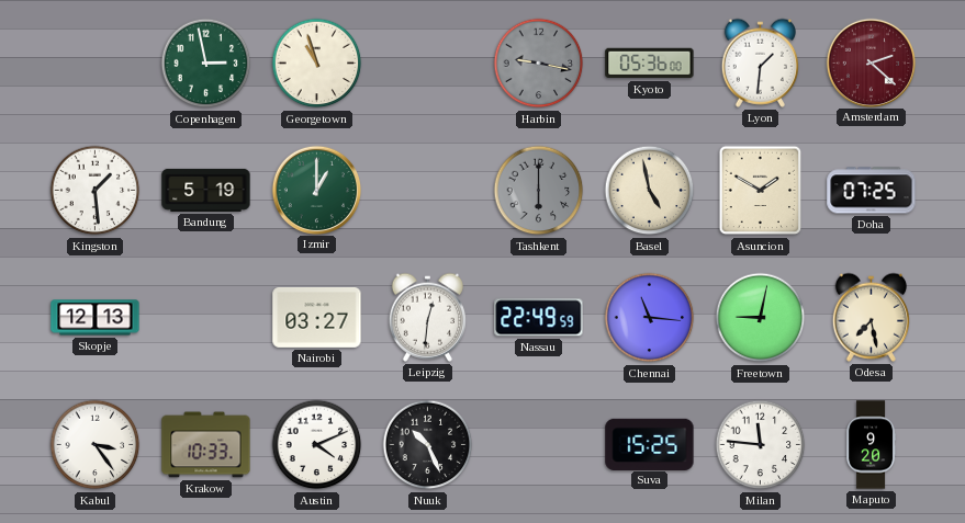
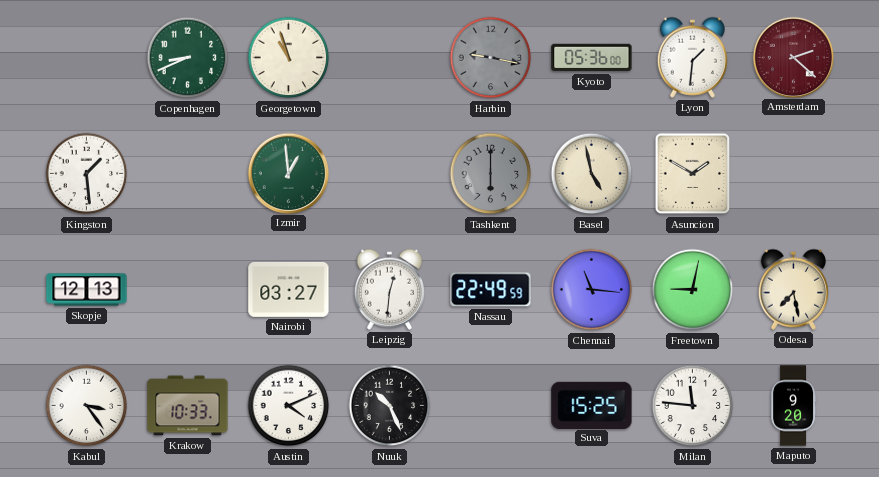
Copenhagen: 2:58 -> 8:41 (188, 58)
Bandung: 5:19 -> none (206, 190)
Izmir: 1:00 -> 12:59 (288, 173)
Doha: 07:25 -> none (872, 191)
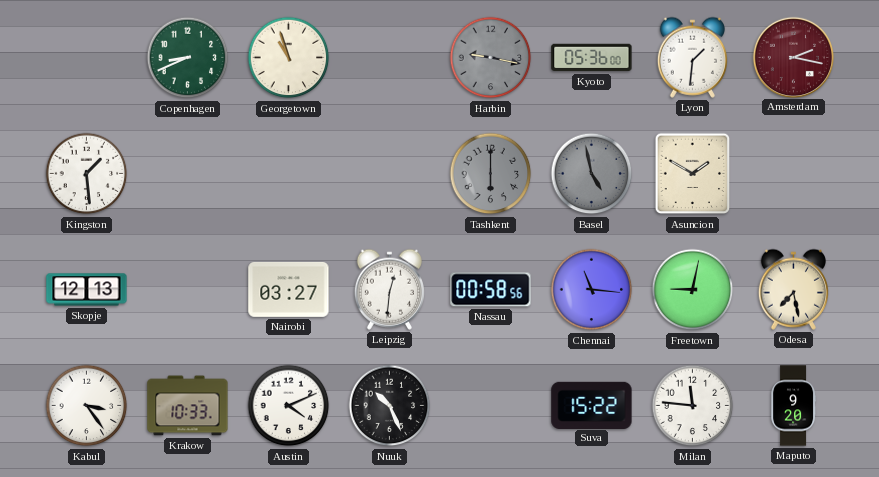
Amsterdam: 2:22 -> 2:17 (793, 57)
Izmir: 12:59 -> none (288, 173)
Basel dial: cream -> grey (592, 174)
Nassau: 22:49 -> 00:58 (491, 290)
Suva: 15:25 -> 15:22 (592, 405)
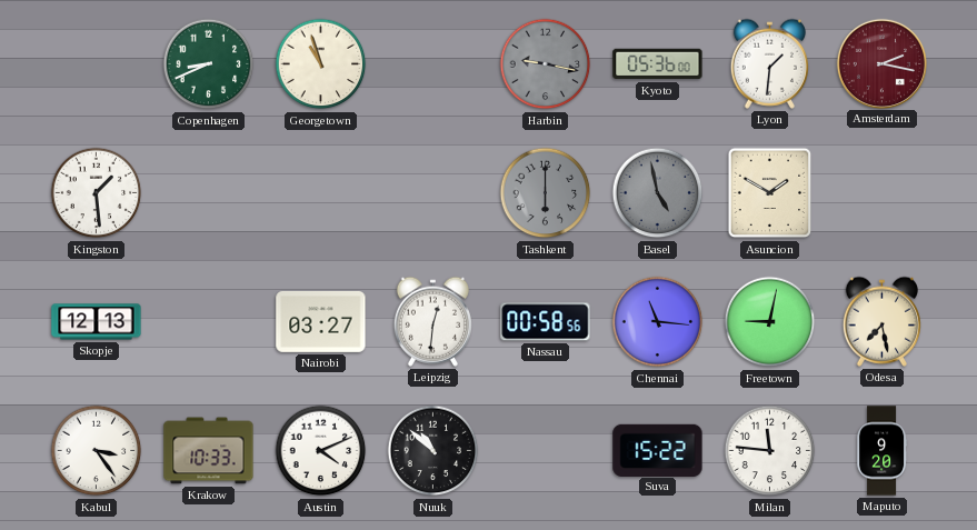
Nuuk: 10:26 -> 10:52 (433, 451)
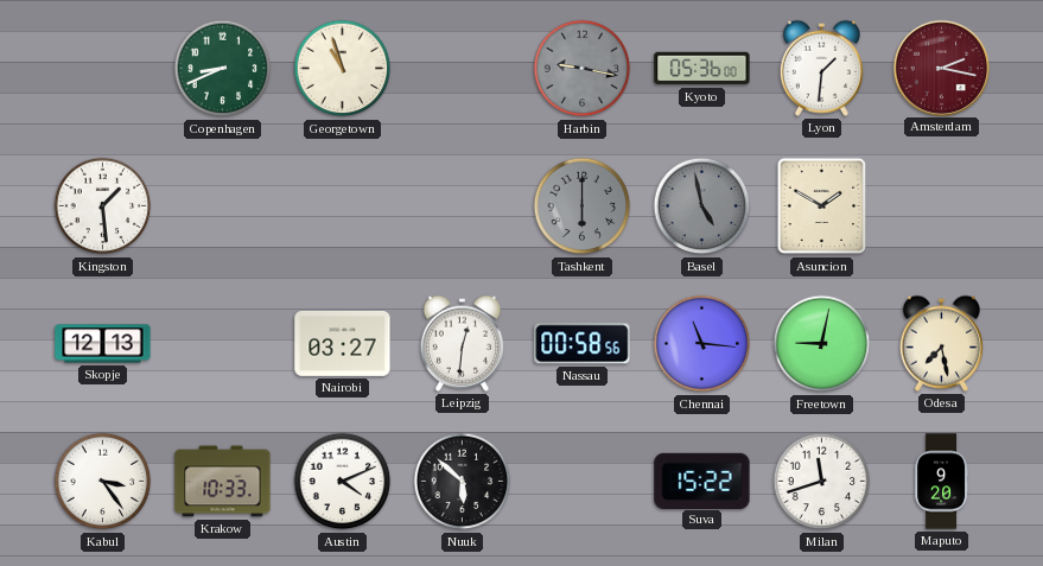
Nuuk: 10:52 -> 5:52 (463, 482)
Milan: 11:46 -> 11:42 (822, 482)
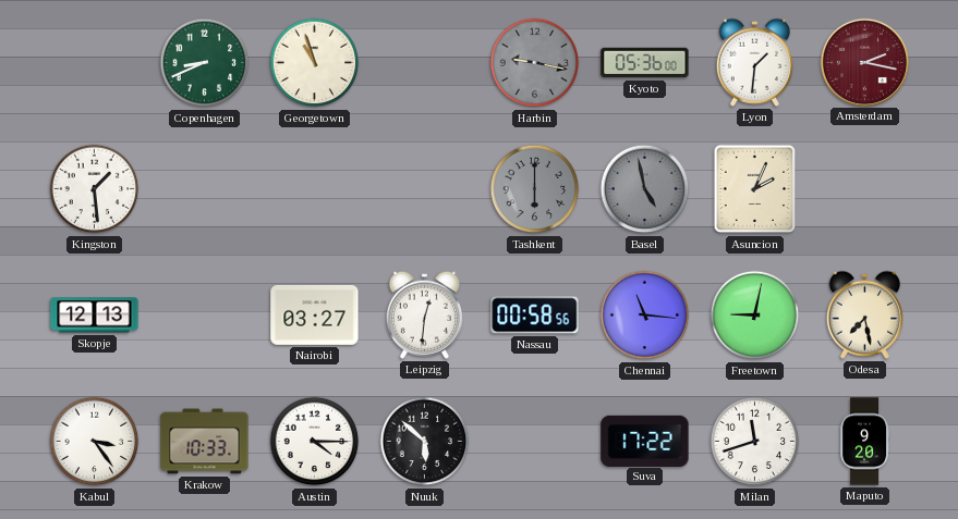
Asuncion: 1:50 -> 2:04 (755, 189)
Austin: 4:11 -> 4:15 (315, 442)
Suva: 15:22 -> 17:22 (645, 441)
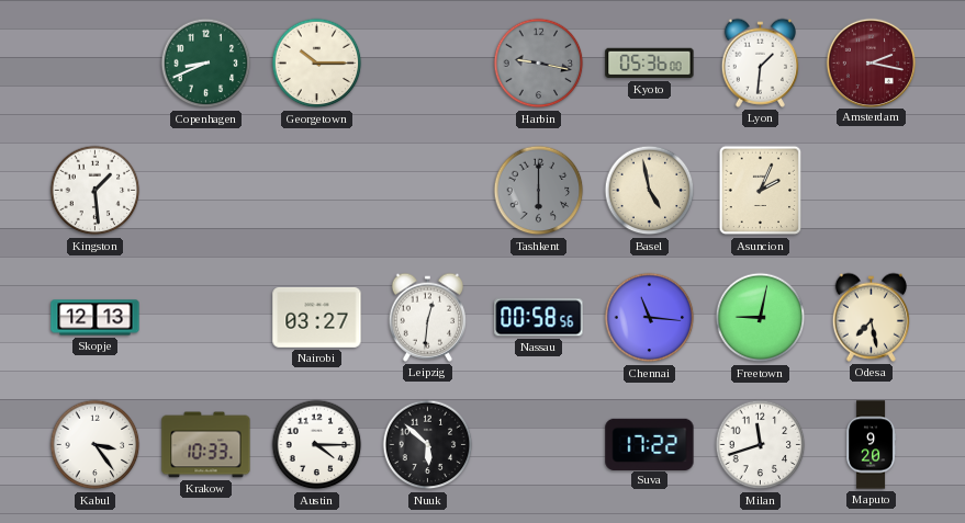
Georgetown: 10:57 -> 10:15 (317, 64)
Basel dial: grey -> cream (650, 191)
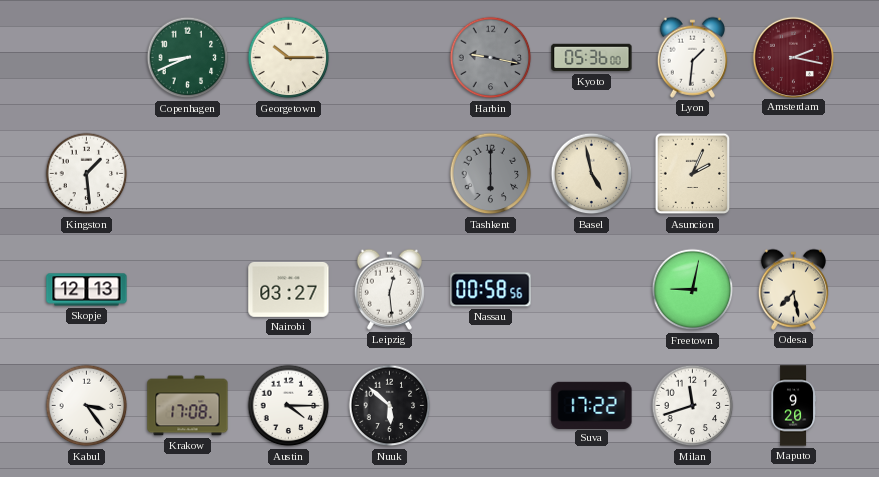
Leipzig: 12:31 -> 12:29 (389, 289)
Chennai: 11:16 -> none (650, 318)
Krakow: 10:33 -> 17:08 (188, 406)
